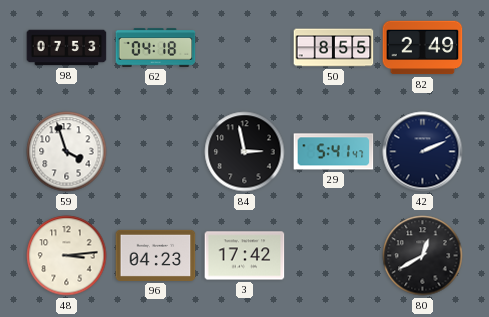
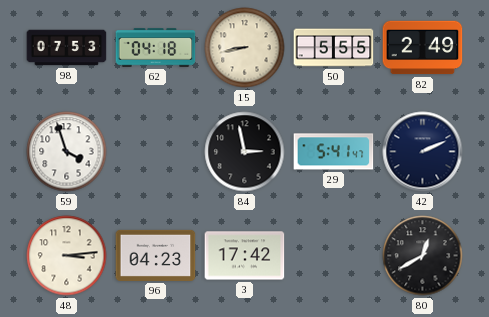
15: none -> 8:43 (245, 48)
50: 8:55 -> 5:55 (334, 48)
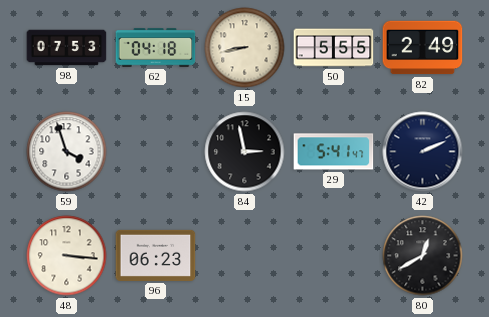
48: 3:14 -> 3:16 (67, 256)
96: 04:23 -> 06:23 (156, 255)
3: 17:42 -> none (245, 256)
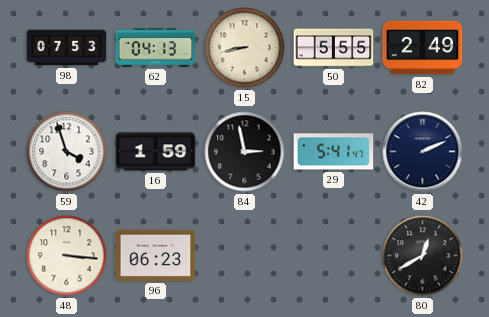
62: 04:18 -> 04:13 (156, 48)
16: none -> 1:59 (156, 152)
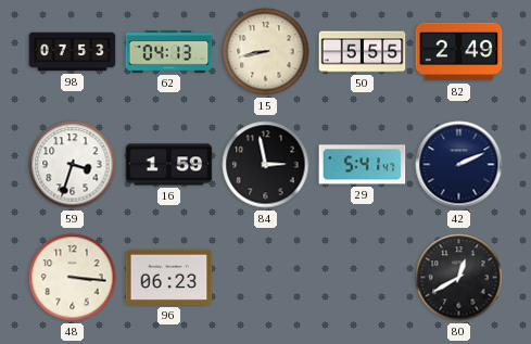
59: 3:57 -> 3:33 (73, 165)
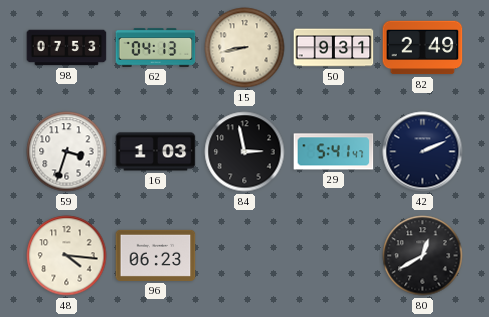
50: 5:55 -> 9:31 (334, 48)
16: 1:59 -> 1:03 (156, 152)
48: 3:16 -> 4:16 (67, 256)
